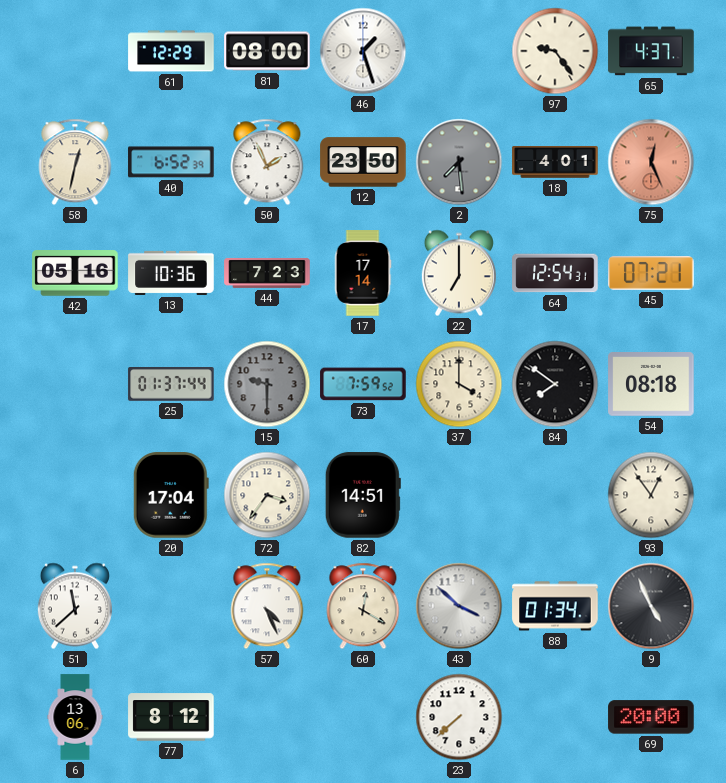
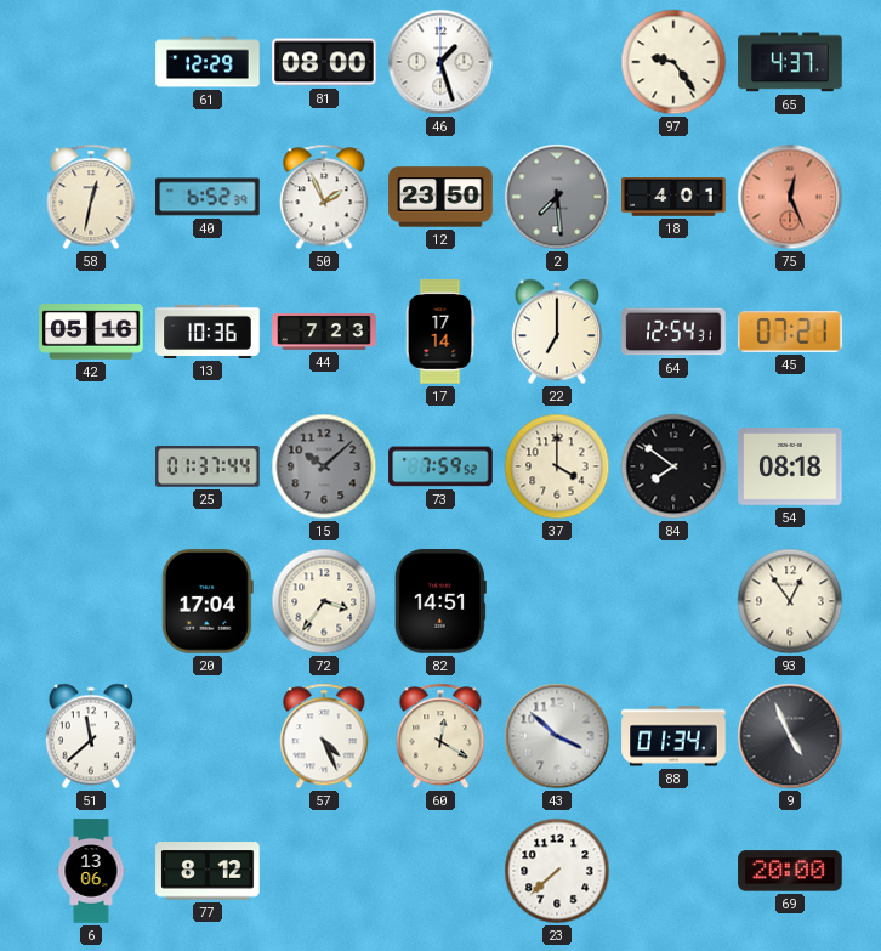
15: 9:30 -> 10:08 (324, 466)
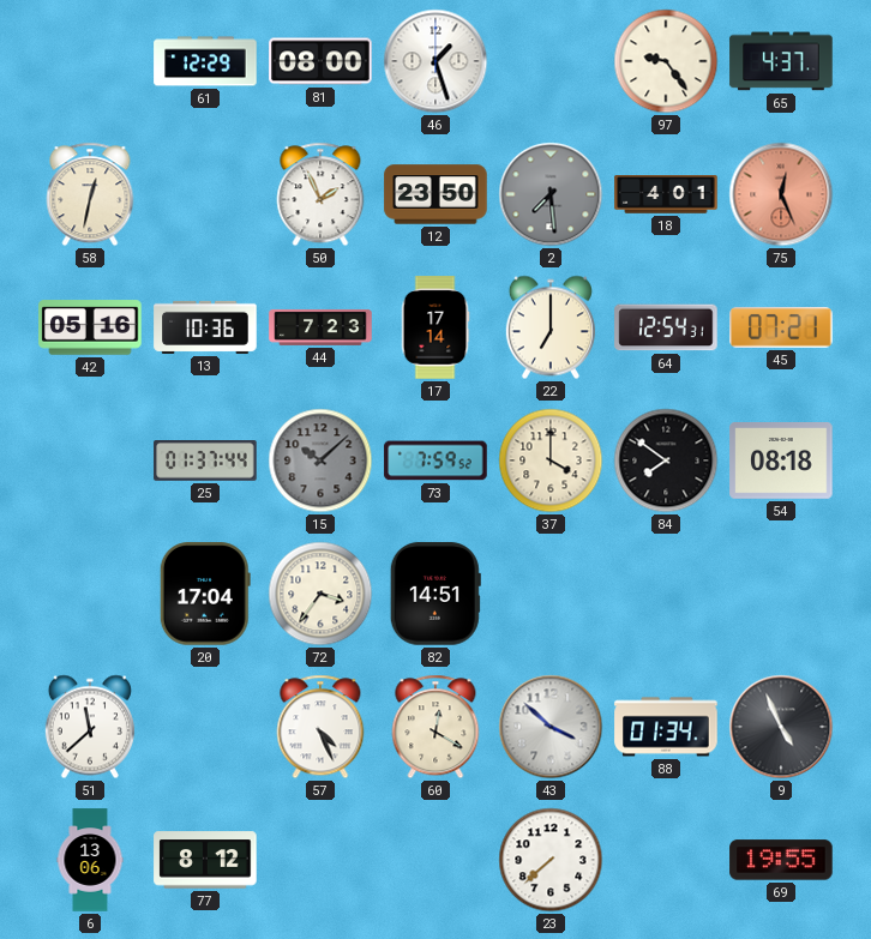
40: 6:52 -> none (208, 197)
93: 12:54 -> none (790, 601)
69: 20:00 -> 19:55 (781, 860)
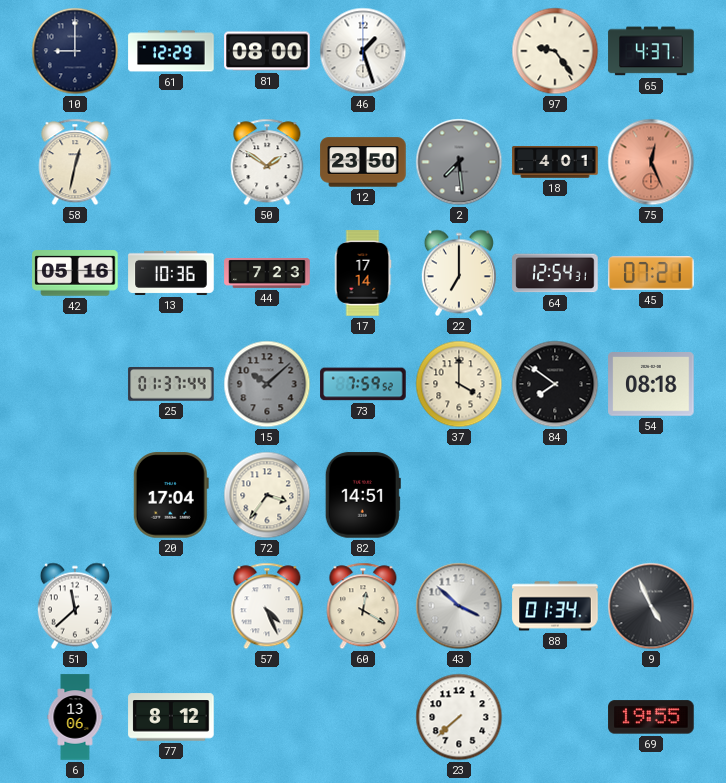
10: none -> 9:00 (75, 51)
50: 1:56 -> 1:51 (267, 162)
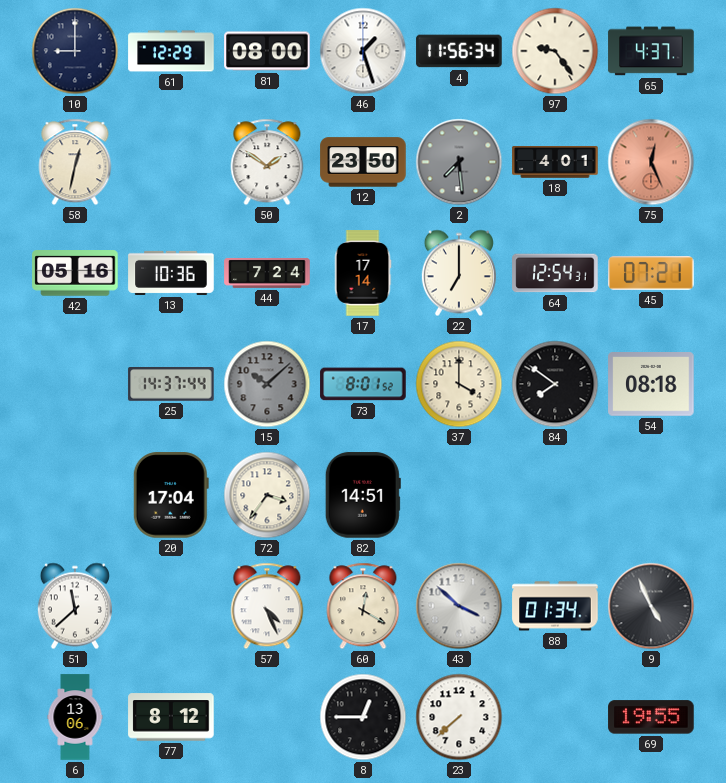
4: none -> 11:56 (459, 51)
44: 7:23 -> 7:24 (267, 273)
25: 01:37 -> 14:37 (171, 385)
73: 7:59 -> 8:01 (363, 384)
8: none -> 12:45 (363, 717)
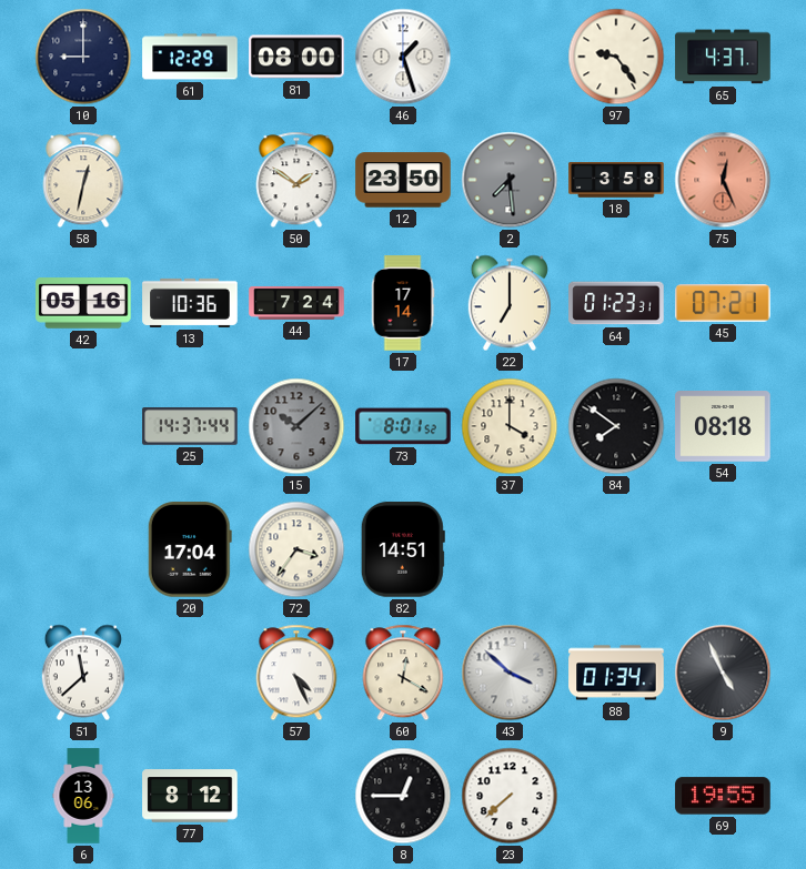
4: 11:56 -> none (459, 51)
18: 4:01 -> 3:58 (616, 181)
64: 12:54 -> 01:23 (616, 303)
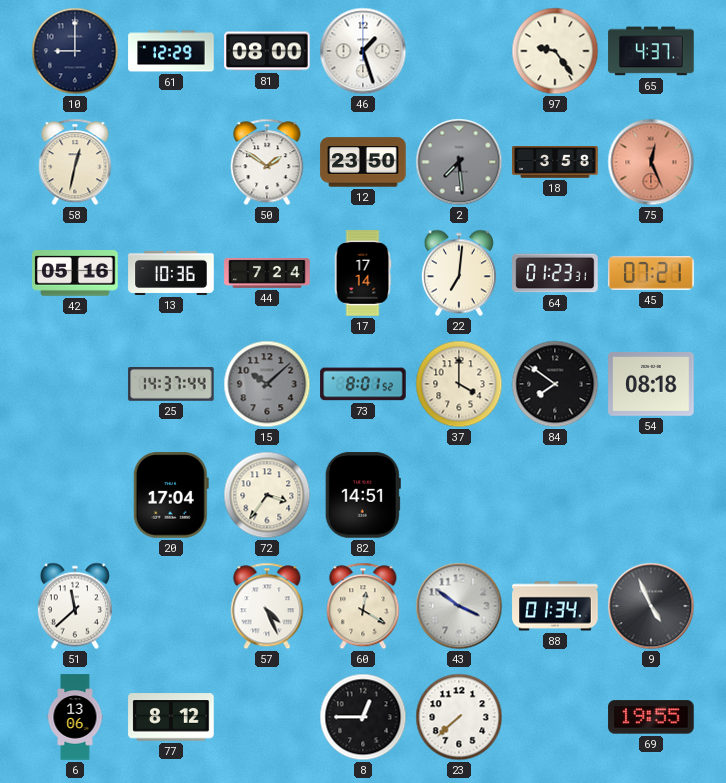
22: 7:00 -> 7:01 (459, 273)
43: 3:52 -> 3:51 (459, 606)
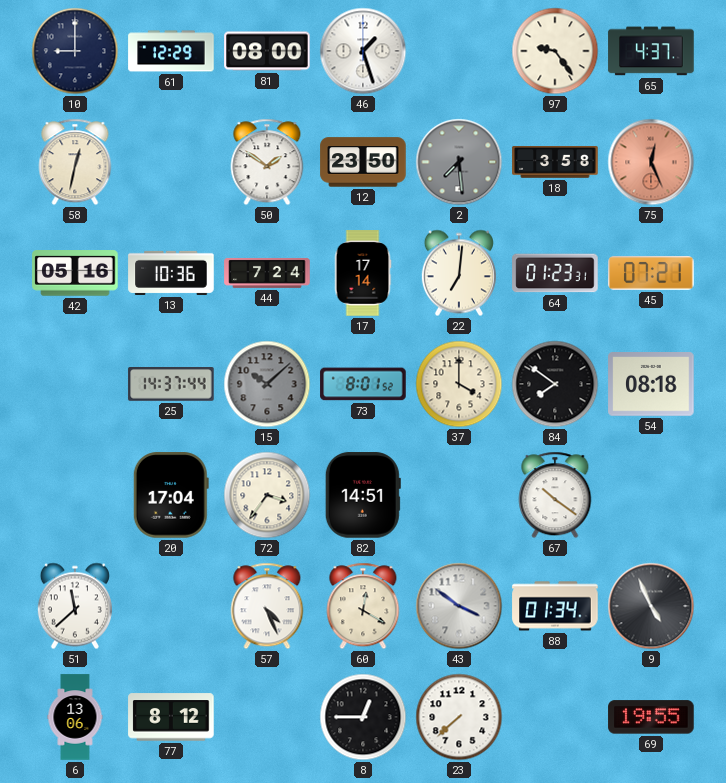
67: none -> 10:21 (555, 495)
